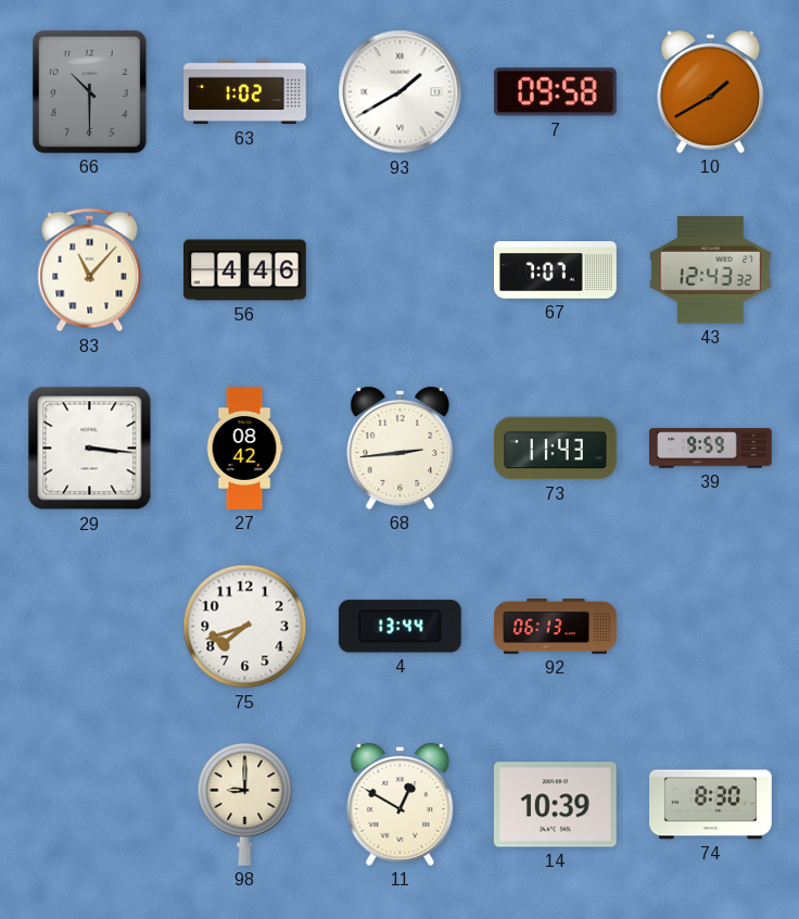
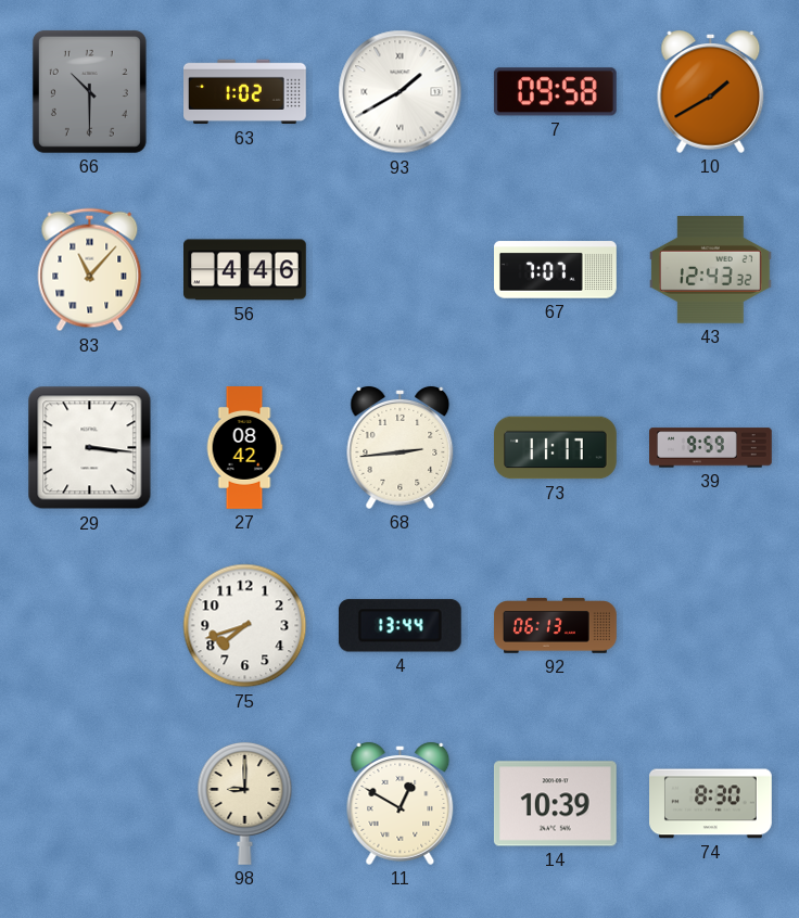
73: 11:43 -> 11:17 (556, 448)
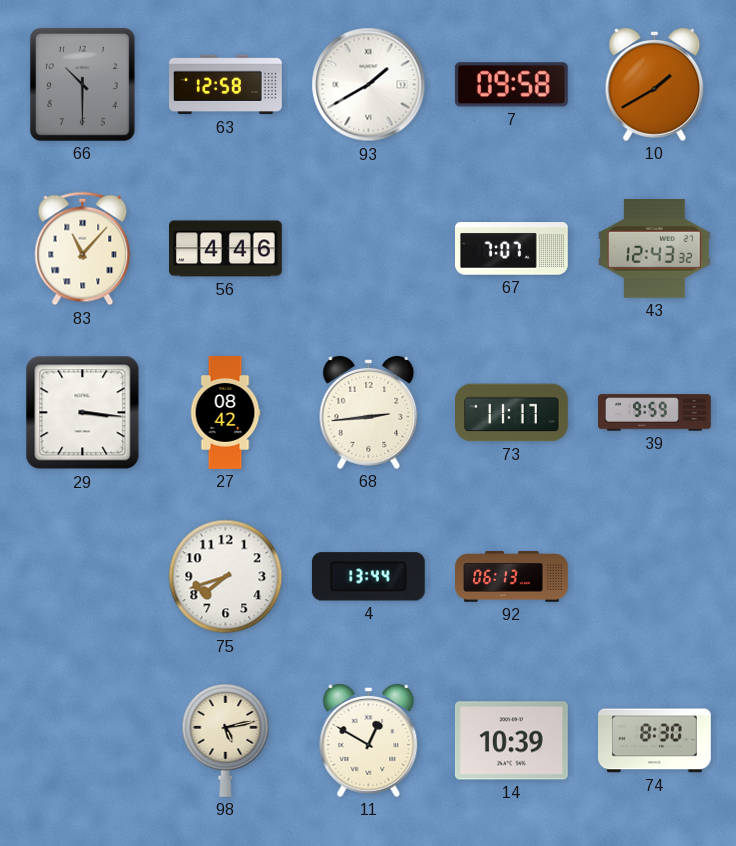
63: 1:02 -> 12:58 (226, 85)
98: 9:00 -> 5:13 (226, 740)
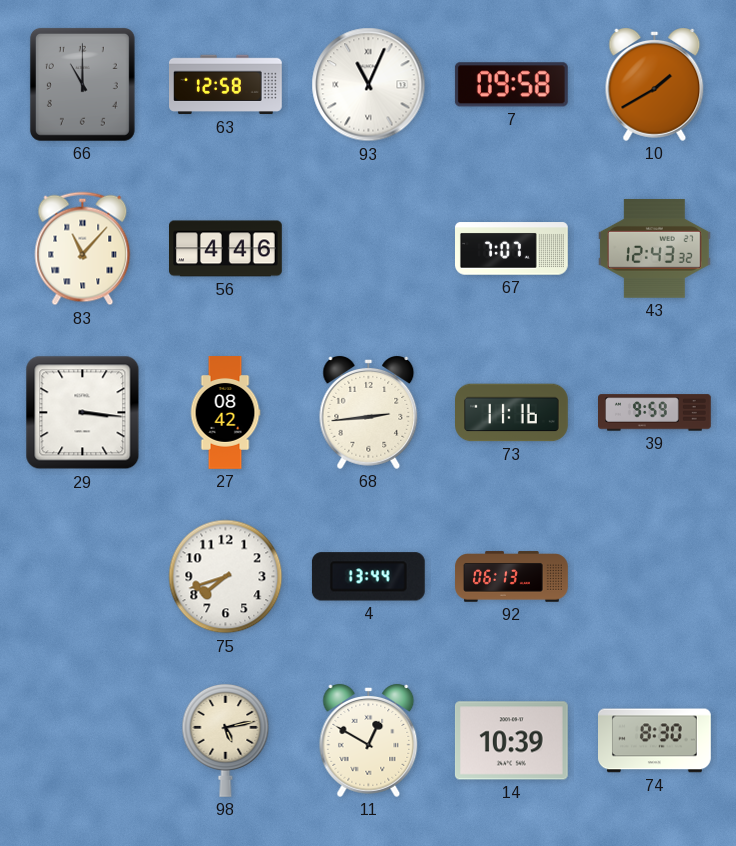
66: 10:30 -> 11:00 (82, 84)
93: 1:40 -> 11:04 (369, 85)
73: 11:17 -> 11:16 (512, 413)
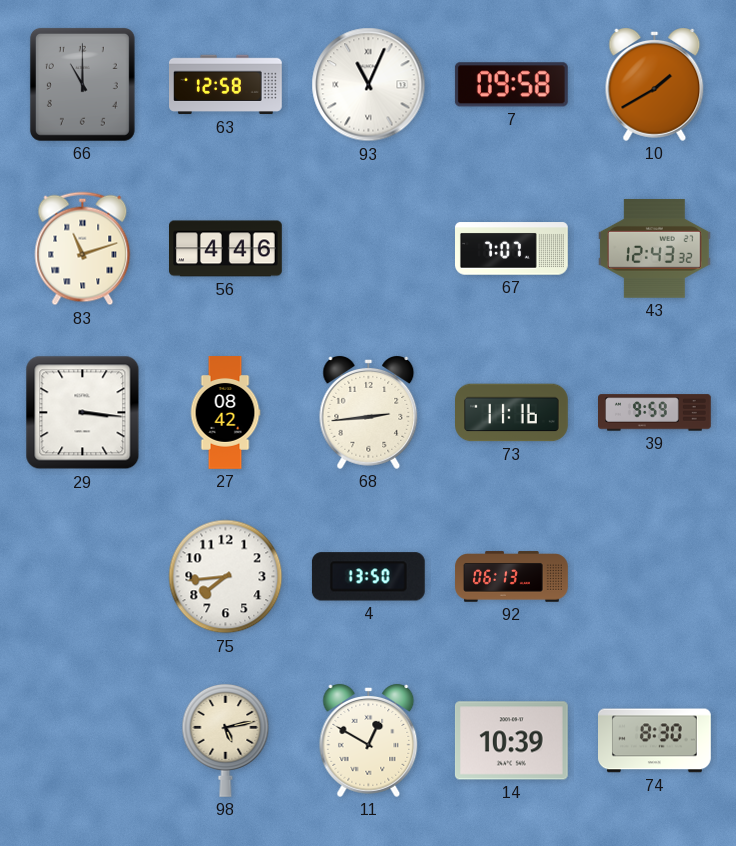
83: 11:07 -> 11:12 (83, 249)
75: 7:42 -> 7:44 (226, 577)
4: 13:44 -> 13:50 (368, 577)
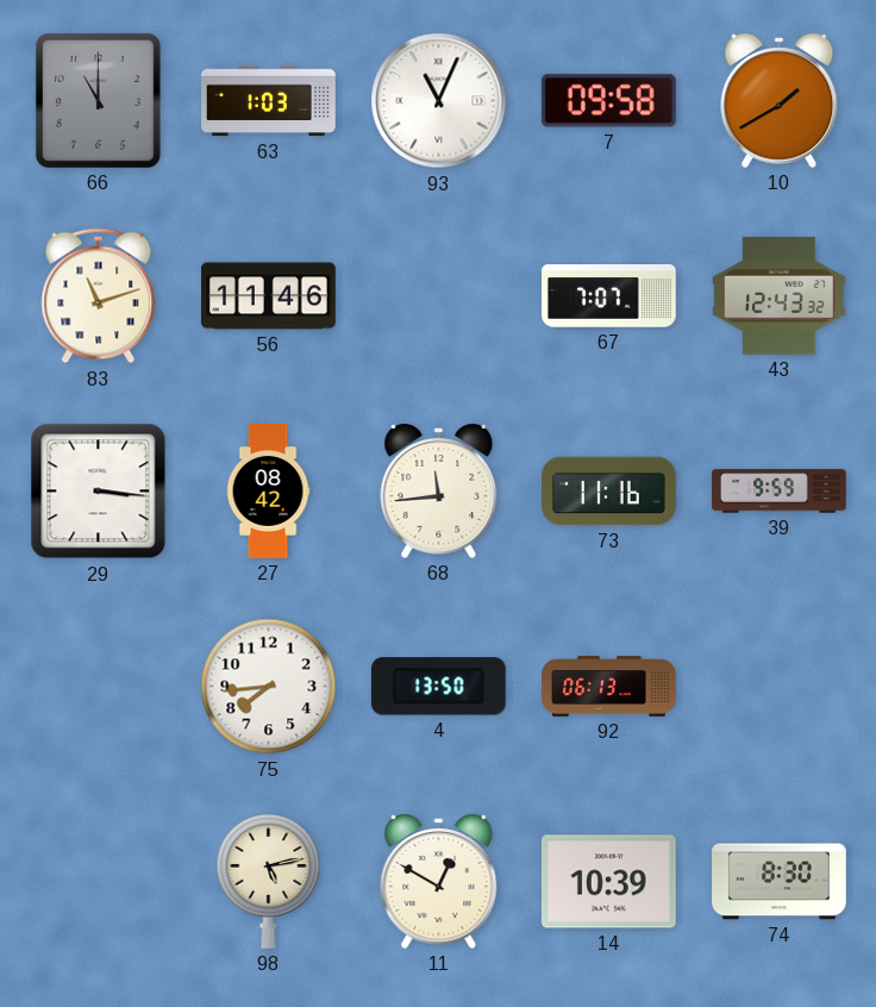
63: 12:58 -> 1:03 (269, 101)
56: 4:46 -> 11:46 (269, 296)
68: 2:44 -> 11:44 (439, 492)
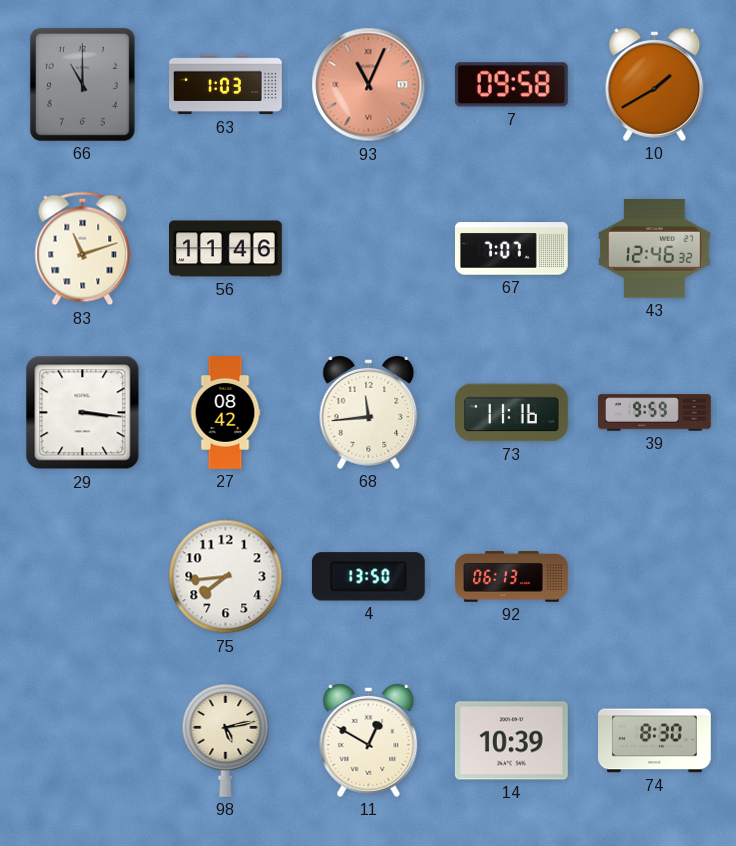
93 dial: white -> salmon (369, 85)
43: 12:43 -> 12:46 (654, 249)
